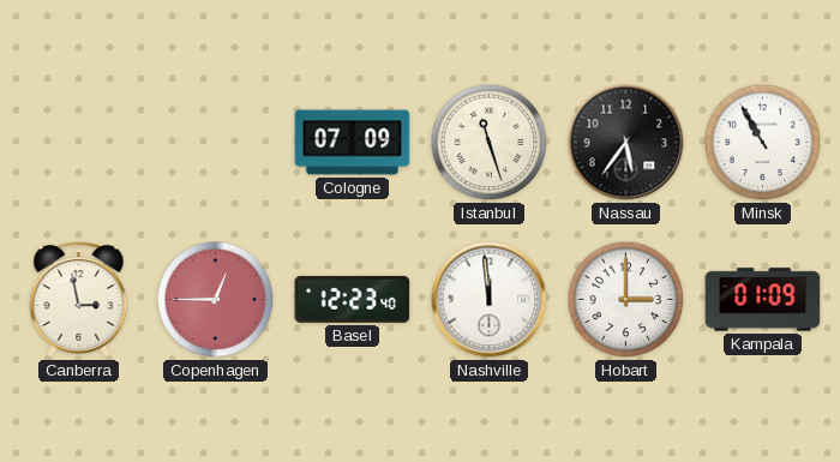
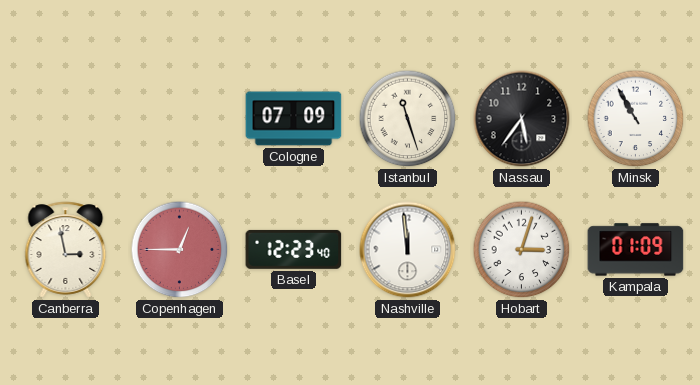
Hobart: 3:00 -> 3:03 (522, 250)
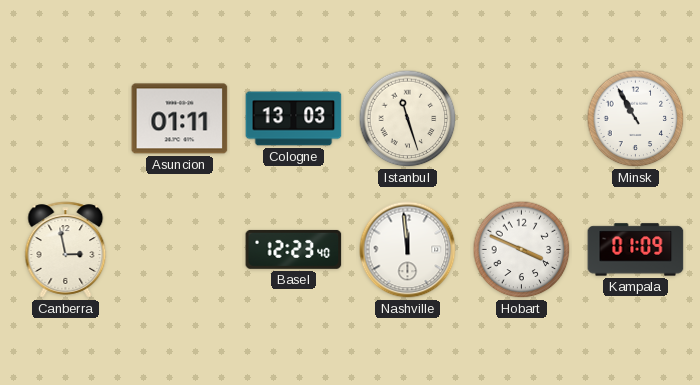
Asuncion: none -> 01:11 (180, 119)
Cologne: 07:09 -> 13:03 (294, 119)
Nassau: 5:36 -> none (522, 119)
Copenhagen: 12:45 -> none (180, 250)
Hobart: 3:03 -> 3:49 (522, 250)
